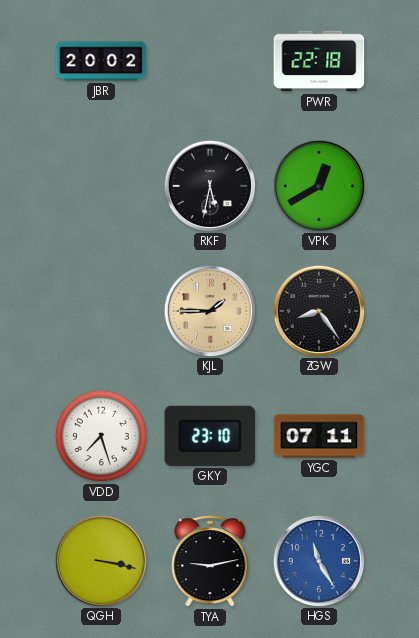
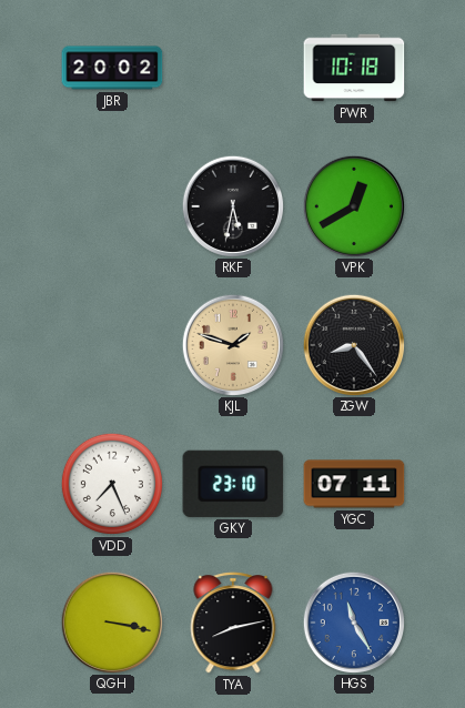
PWR: 22:18 -> 10:18 (354, 68)
KJL: 1:45 -> 1:48 (232, 344)
VDD: 7:27 -> 7:26 (112, 484)
TYA: 9:13 -> 8:13 (233, 623)
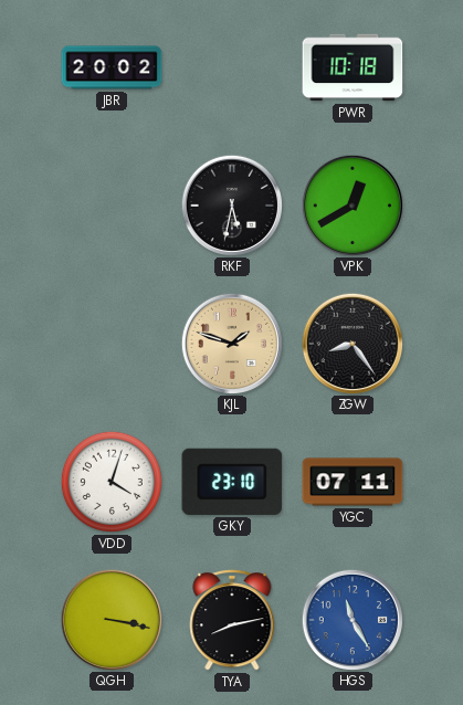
VDD: 7:26 -> 4:03 (112, 482)
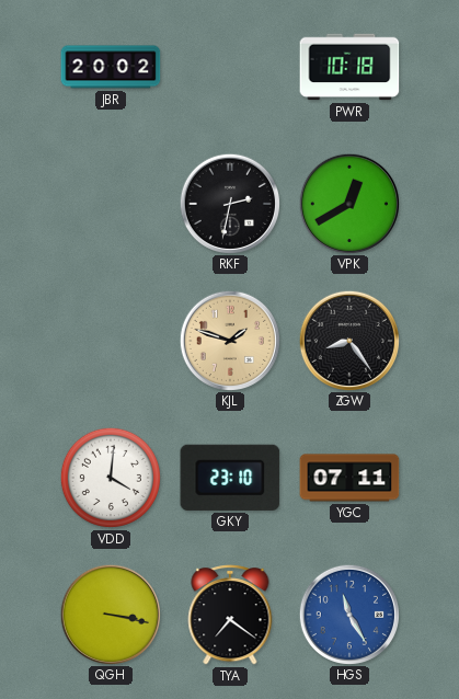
RKF: 5:32 -> 2:32 (229, 203)
VDD: 4:03 -> 4:01 (111, 478)
TYA: 8:13 -> 7:21 (230, 615)
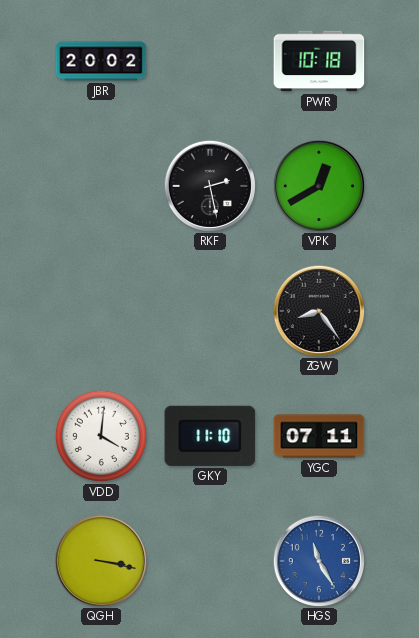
RKF: 2:32 -> 2:28 (209, 185)
KJL: 1:48 -> none (229, 340)
GKY: 23:10 -> 11:10 (210, 436)
TYA: 7:21 -> none (230, 615)
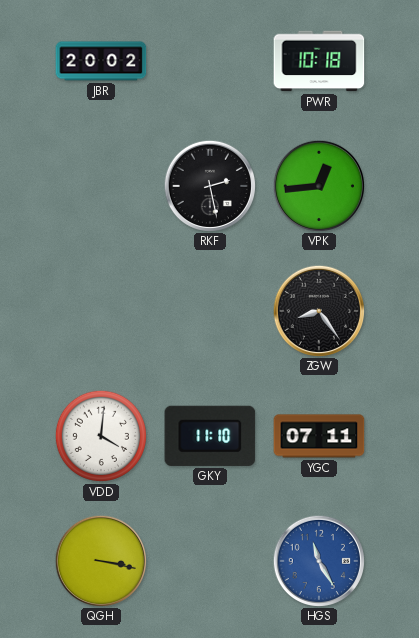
VPK: 12:40 -> 12:44 (318, 185)
